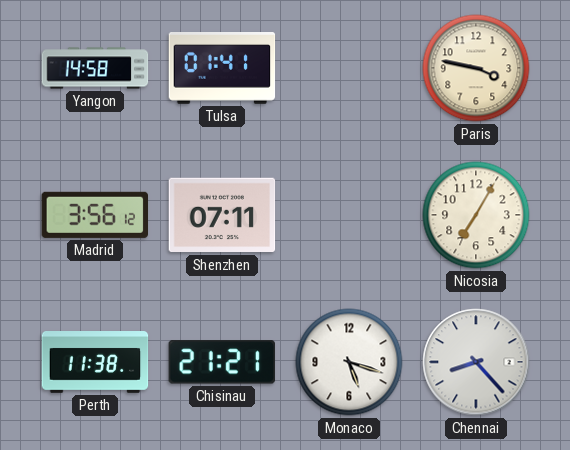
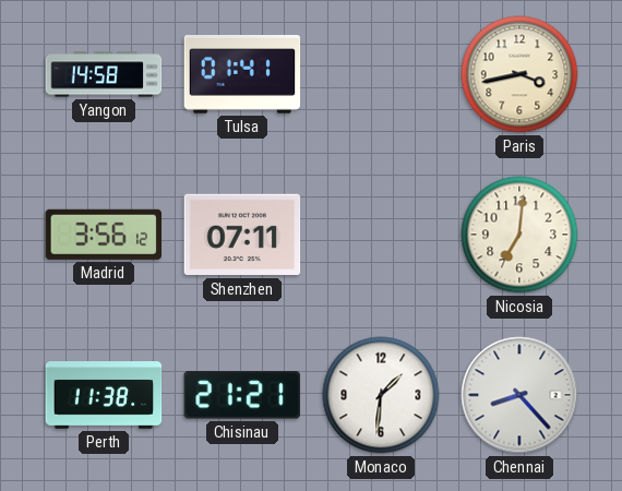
Paris: 3:47 -> 3:43 (519, 74)
Nicosia: 7:05 -> 7:01 (519, 235)
Monaco: 5:18 -> 1:31 (381, 395)
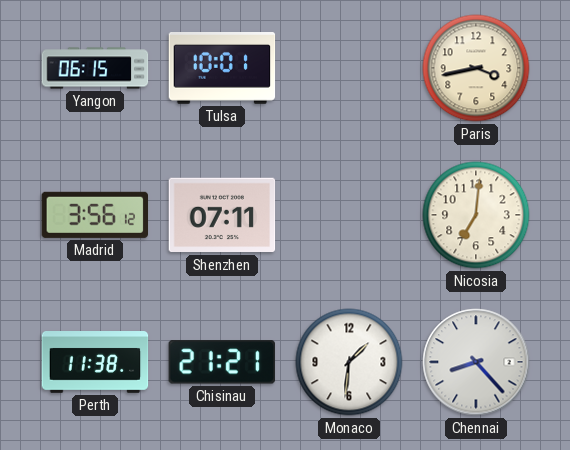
Yangon: 14:58 -> 06:15 (95, 68)
Tulsa: 01:41 -> 10:01 (222, 69)
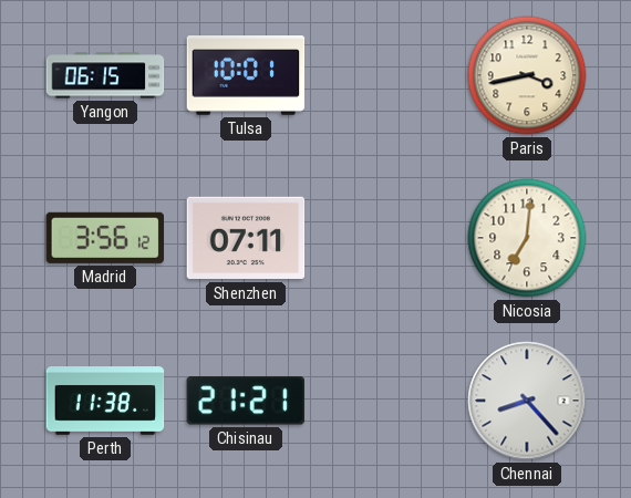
Monaco: 1:31 -> none (349, 362)
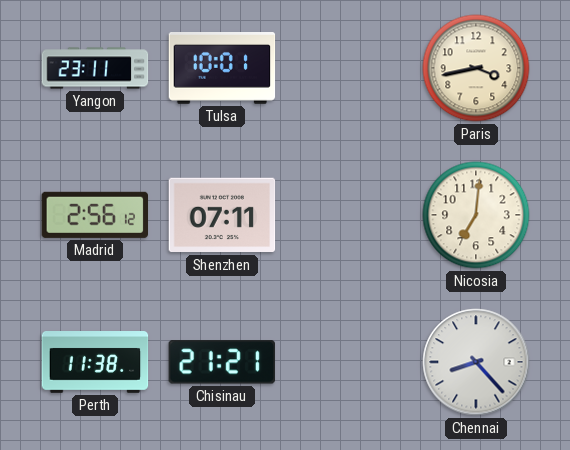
Yangon: 06:15 -> 23:11 (95, 68)
Madrid: 3:56 -> 2:56 (94, 215)
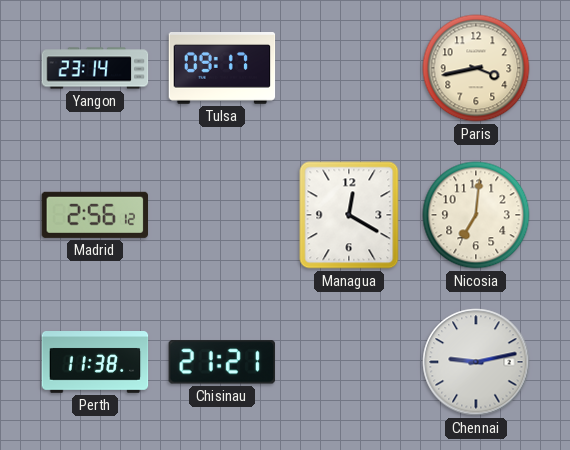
Yangon: 23:11 -> 23:14 (95, 68)
Tulsa: 10:01 -> 09:17 (222, 69)
Shenzhen: 07:11 -> none (222, 215)
Managua: none -> 12:20 (349, 215)
Chennai: 8:23 -> 9:13 (476, 362)
